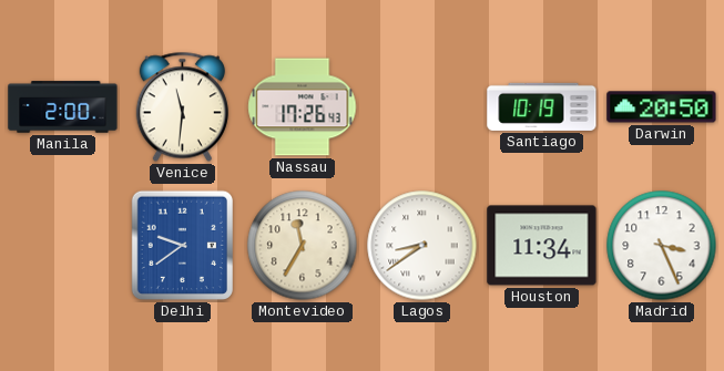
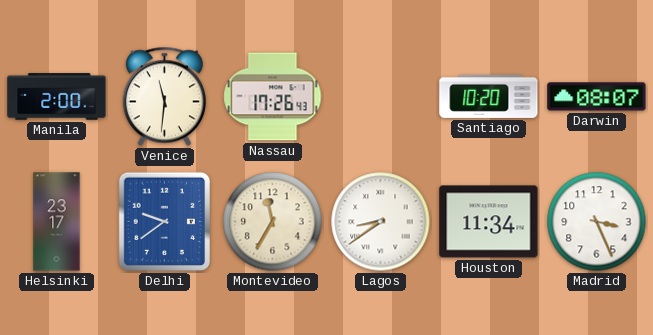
Santiago: 10:19 -> 10:20 (489, 96)
Darwin: 20:50 -> 08:07 (597, 97)
Helsinki: none -> 23:17 (57, 222)
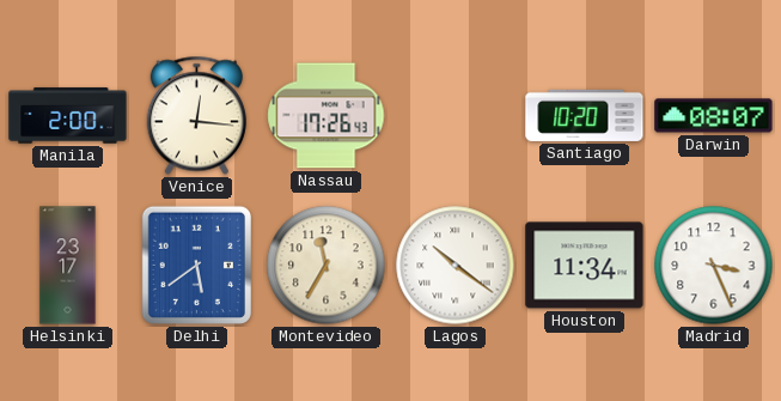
Venice: 11:31 -> 12:16 (196, 116)
Delhi: 9:39 -> 5:39 (196, 266)
Lagos: 8:39 -> 10:21 (456, 266)
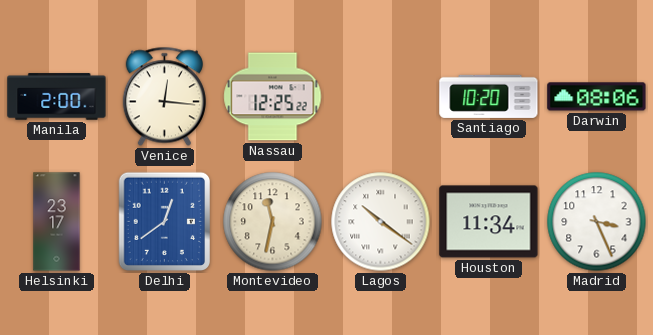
Nassau: 17:26 -> 12:25 (273, 97)
Darwin: 08:07 -> 08:06 (597, 97)
Delhi: 5:39 -> 12:39 (164, 222)
Montevideo: 11:35 -> 11:32 (273, 222)
